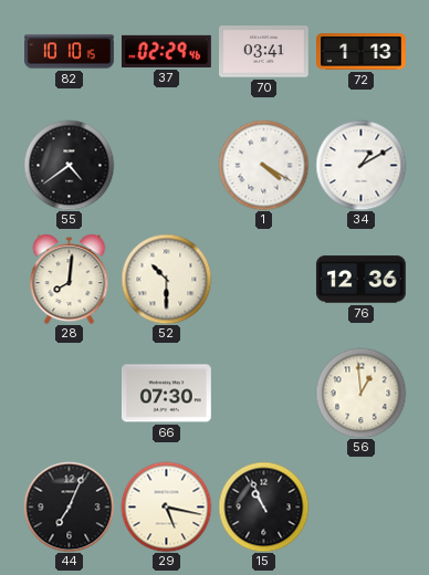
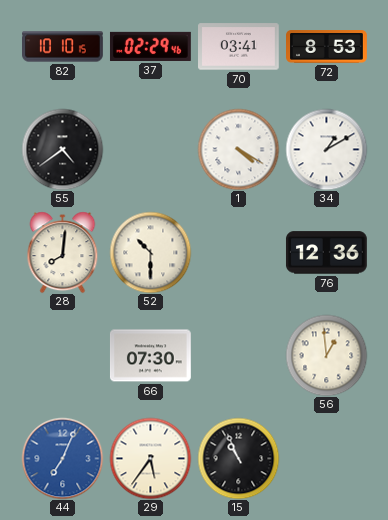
72: 1:13 -> 8:53 (327, 47)
44 dial: black -> blue (62, 458)
29: 5:17 -> 5:36 (150, 458)
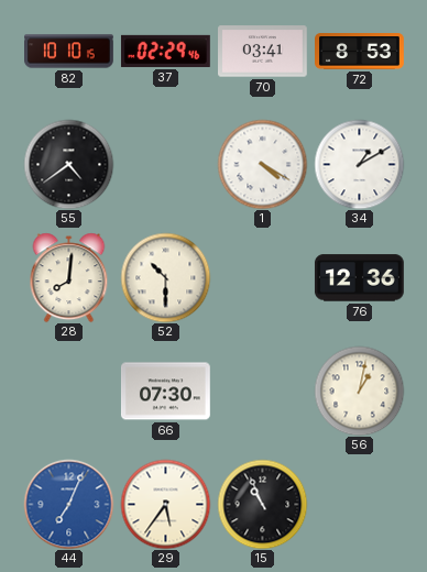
56: 12:59 -> 1:02 (359, 391)
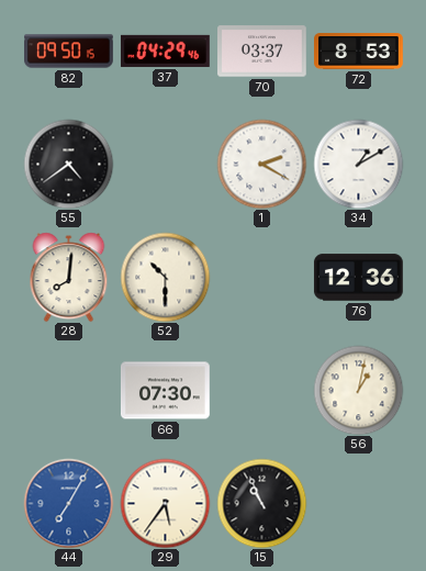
82: 10:10 -> 09:50 (69, 52)
37: 02:29 -> 04:29 (165, 51)
70: 03:41 -> 03:37 (262, 52)
1: 4:20 -> 2:20 (261, 164)
44: 7:04 -> 7:05 (68, 503)
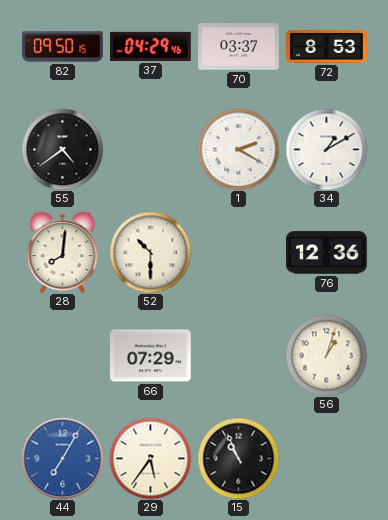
66: 07:30 -> 07:29 (150, 356)
56: 1:02 -> 1:03 (326, 355)
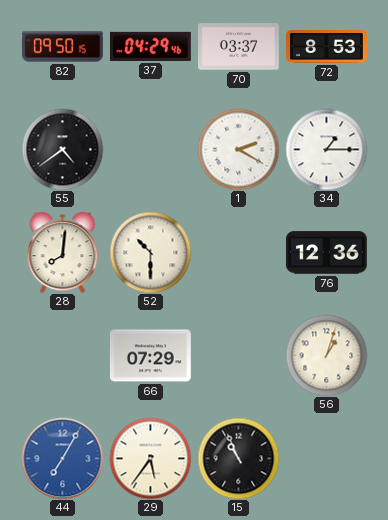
34: 1:10 -> 1:15 (326, 149)
